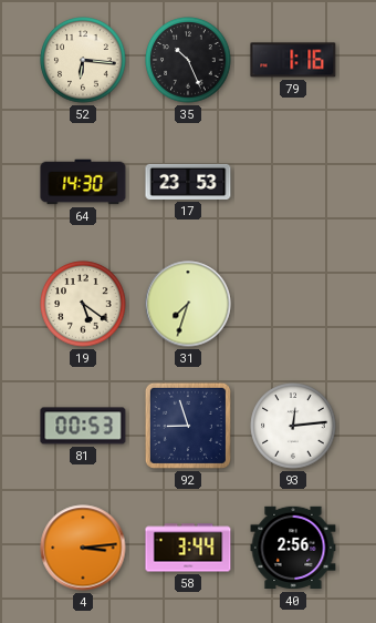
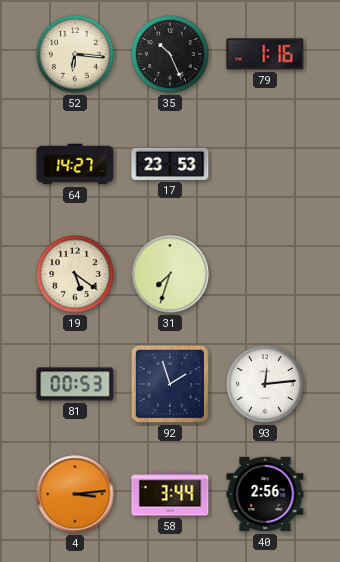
64: 14:30 -> 14:27 (75, 164)
92: 8:57 -> 1:57 (170, 384)
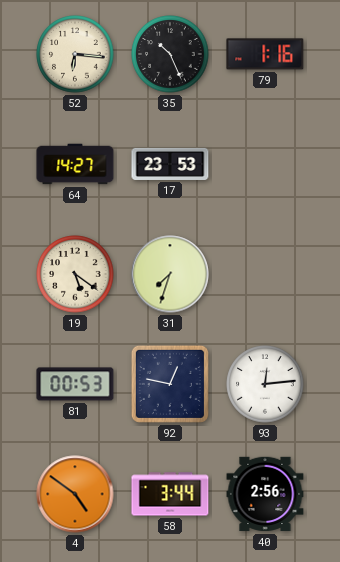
92: 1:57 -> 12:47 (170, 384)
4: 3:14 -> 4:51 (75, 494)
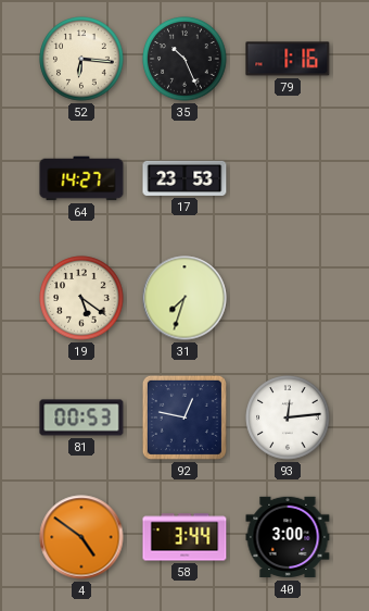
40: 2:56 -> 3:00 (288, 537)
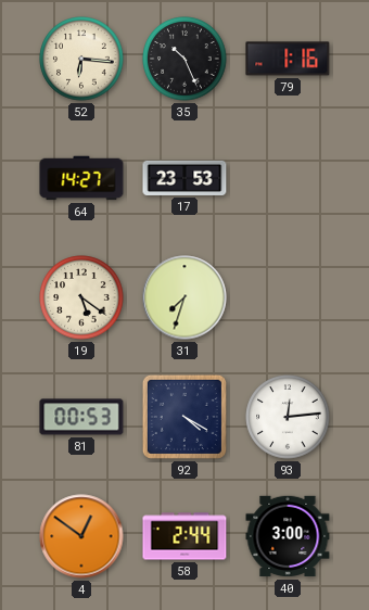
92: 12:47 -> 4:20 (184, 417)
4: 4:51 -> 12:51 (81, 536)
58: 3:44 -> 2:44 (184, 536)
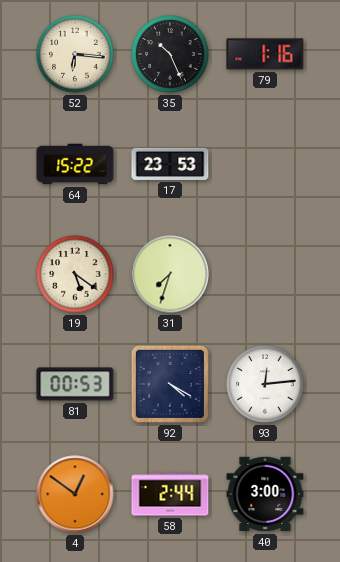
64: 14:27 -> 15:22 (75, 164)
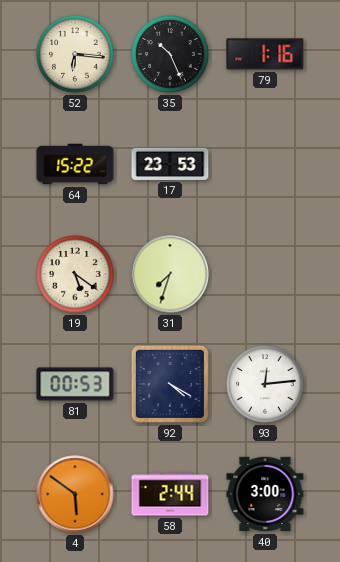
4: 12:51 -> 5:51 (75, 494)
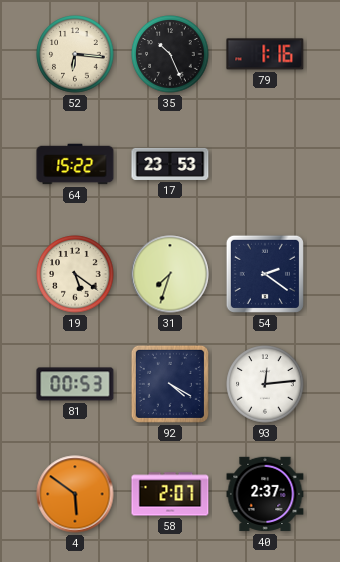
54: none -> 2:21 (265, 274)
58: 2:44 -> 2:07 (170, 494)
40: 3:00 -> 2:37 (265, 494)
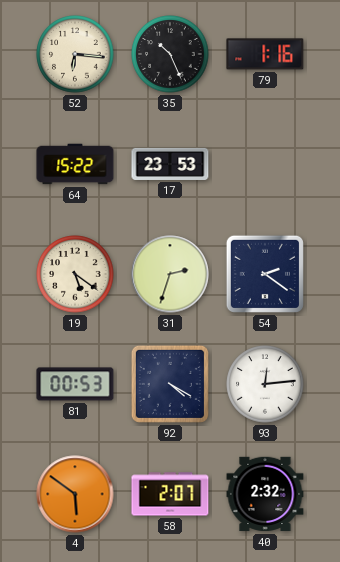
31: 7:33 -> 2:33 (170, 274)
40: 2:37 -> 2:32 (265, 494)
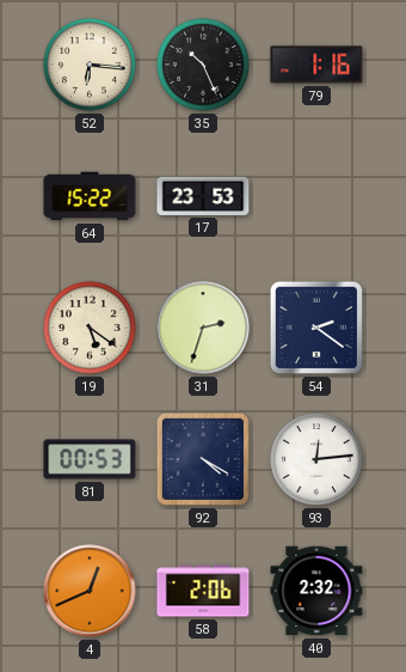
4: 5:51 -> 12:41 (90, 591)
58: 2:07 -> 2:06 (203, 591)
